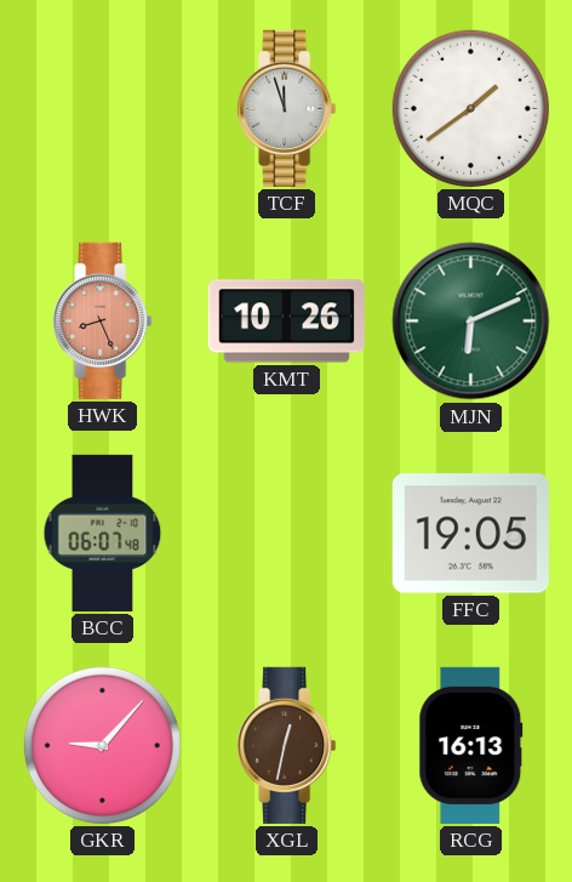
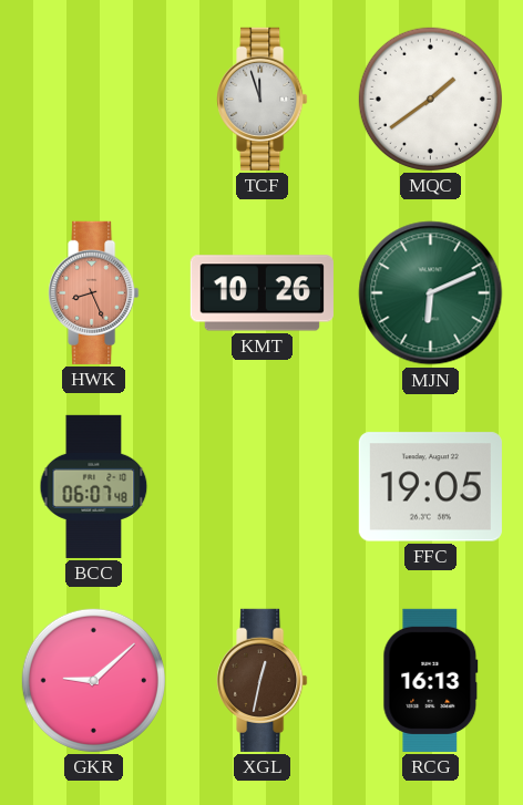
GKR: 9:07 -> 9:08 (93, 680)
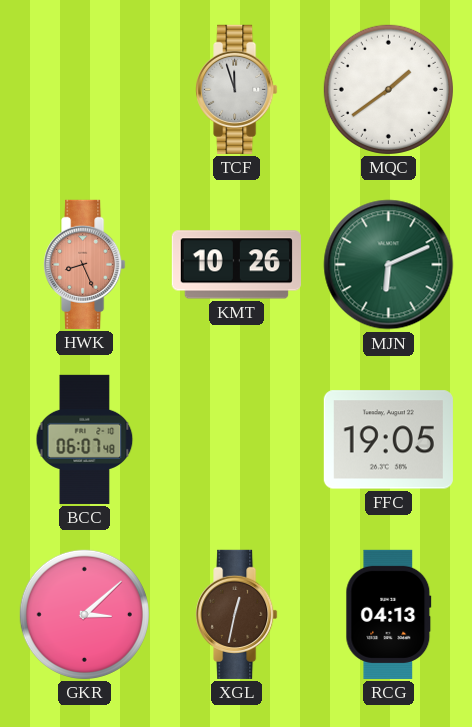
GKR: 9:08 -> 3:08 (84, 614)
RCG: 16:13 -> 04:13 (389, 614)
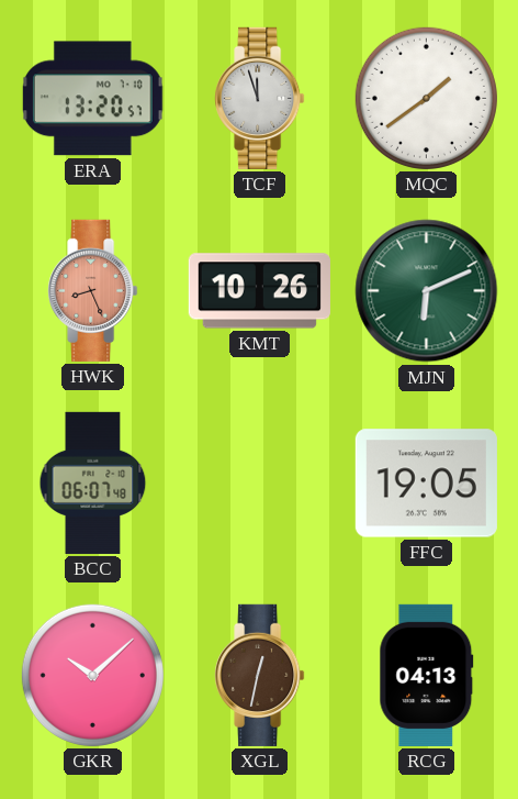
ERA: none -> 13:20 (92, 99)
GKR: 3:08 -> 10:08 (92, 675)
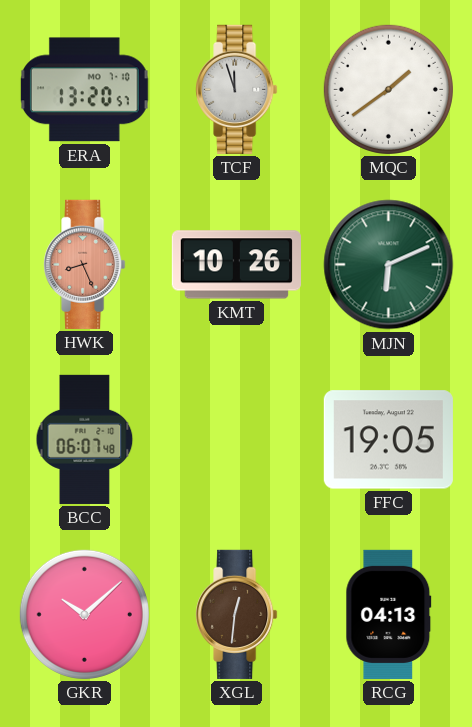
XGL: 12:32 -> 12:31 (237, 614)
